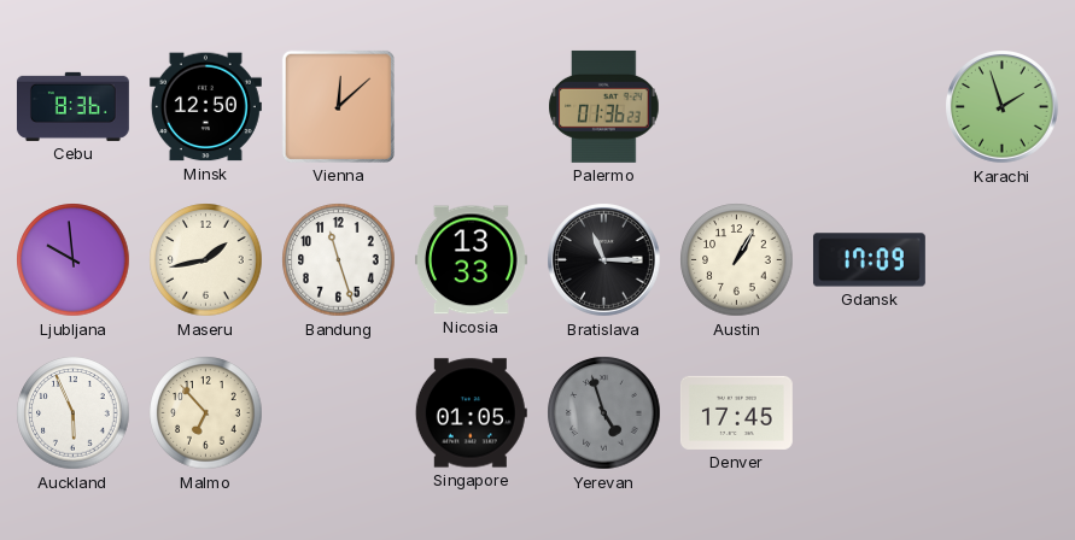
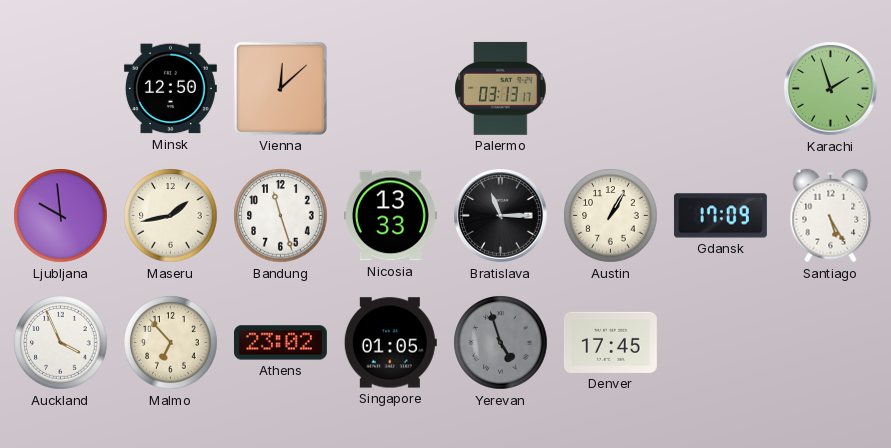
Cebu: 8:36 -> none (72, 106)
Palermo: 01:36 -> 03:13 (501, 88)
Santiago: none -> 5:25 (831, 216)
Auckland: 5:56 -> 3:56 (61, 343)
Athens: none -> 23:02 (280, 343)
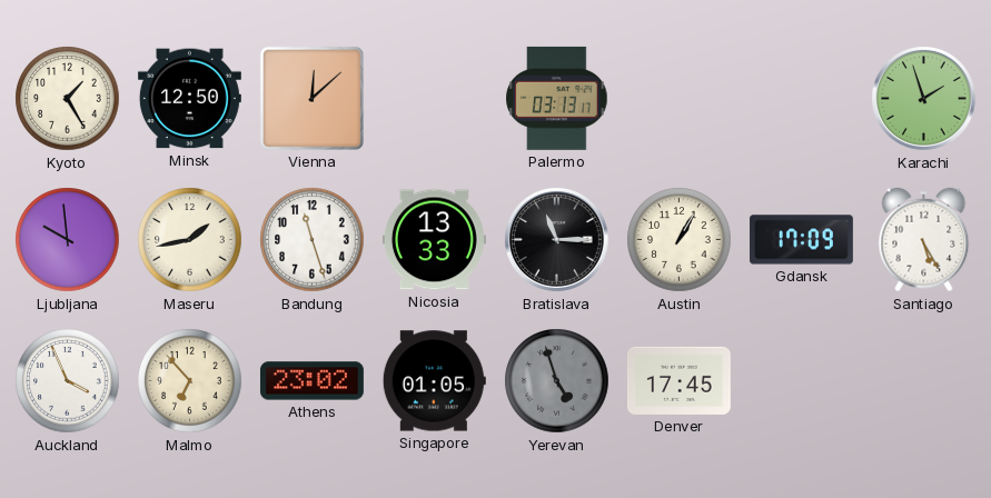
Kyoto: none -> 1:25 (68, 99)
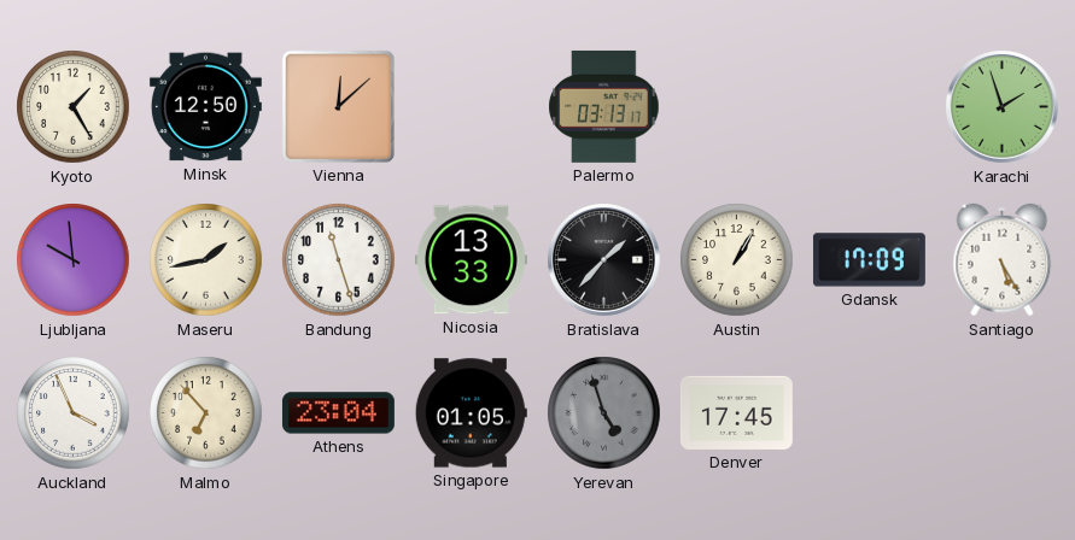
Bratislava: 11:15 -> 1:37 (604, 260)
Athens: 23:02 -> 23:04 (338, 413)
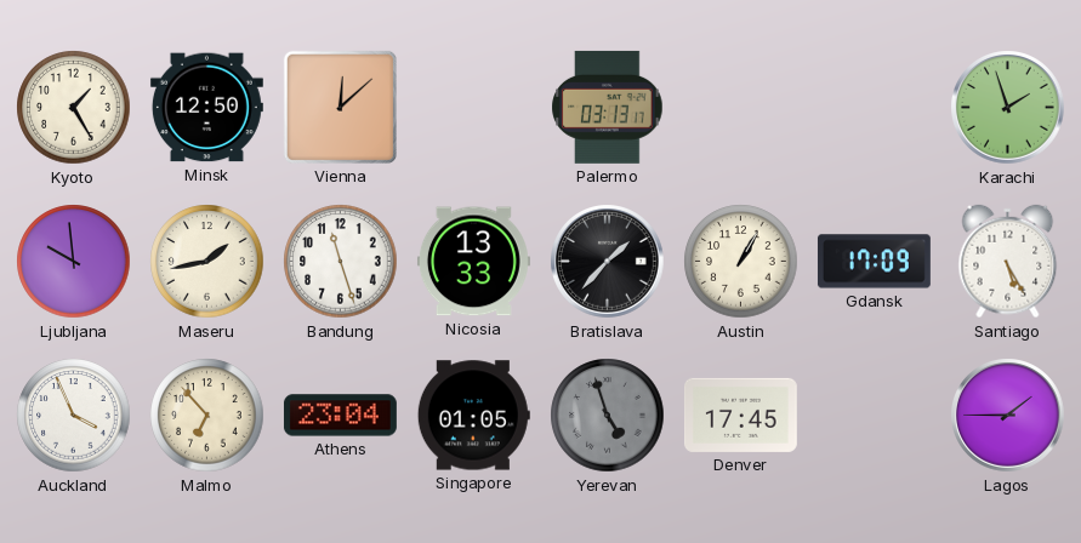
Lagos: none -> 1:45 (1008, 416)
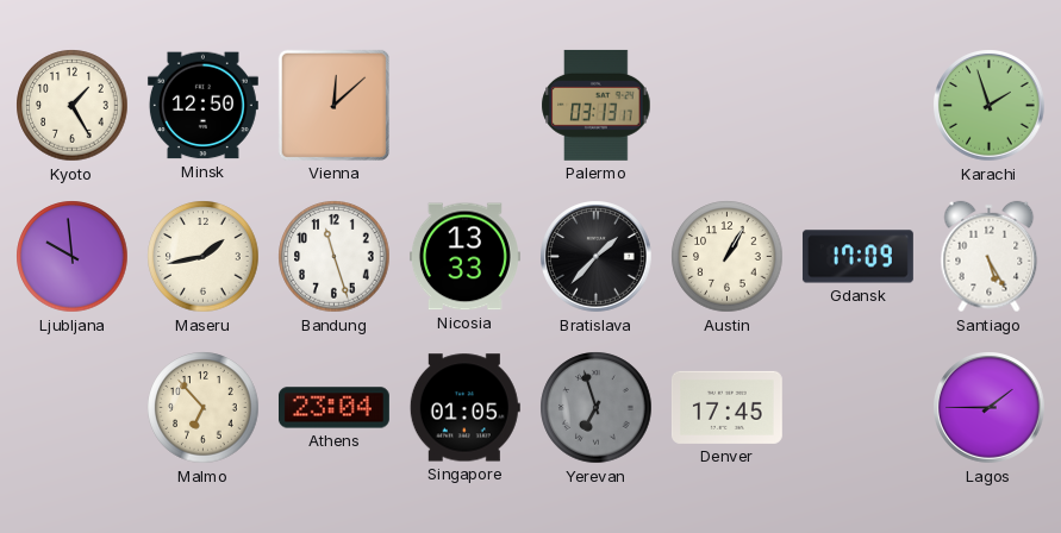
Auckland: 3:56 -> none (74, 416)
Yerevan: 4:57 -> 6:57 (597, 408)
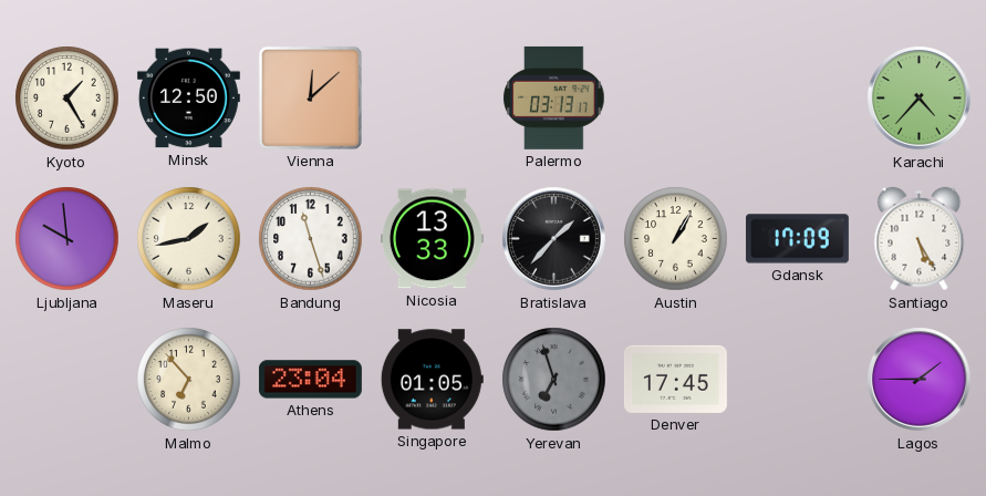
Karachi: 1:57 -> 4:37 (920, 99)
